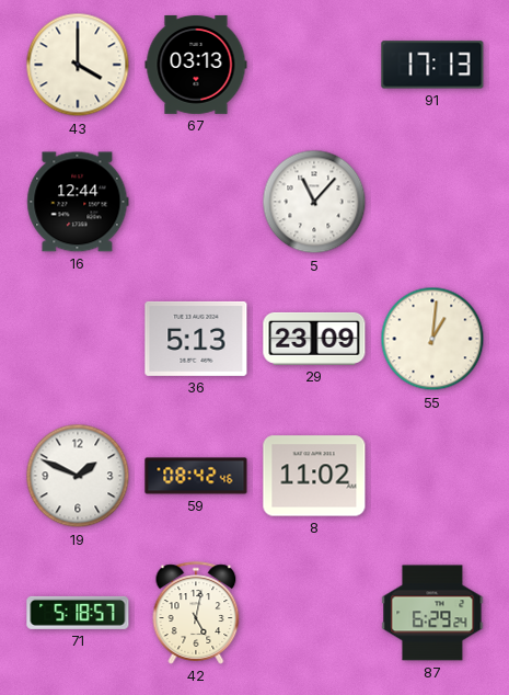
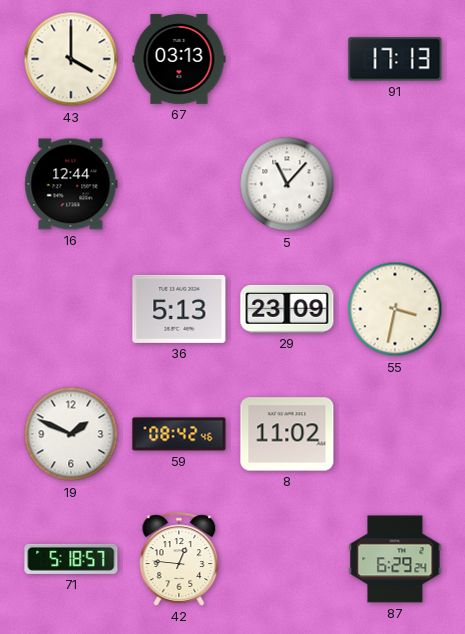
55: 1:01 -> 3:32 (395, 309)
42: 5:02 -> 12:46 (179, 559)
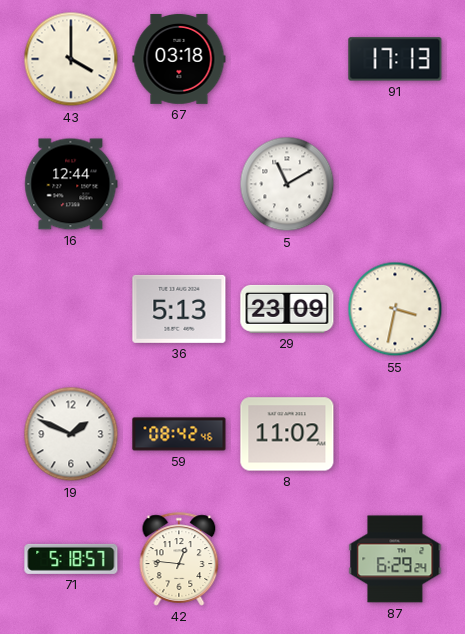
67: 03:13 -> 03:18 (179, 59)
5: 11:07 -> 11:10 (287, 184)
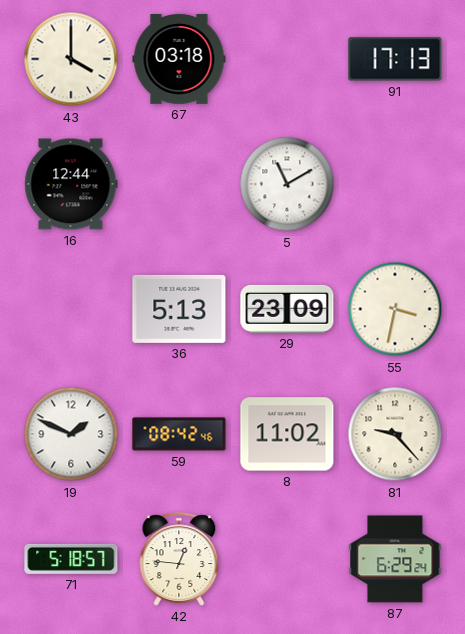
81: none -> 9:23 (395, 434)
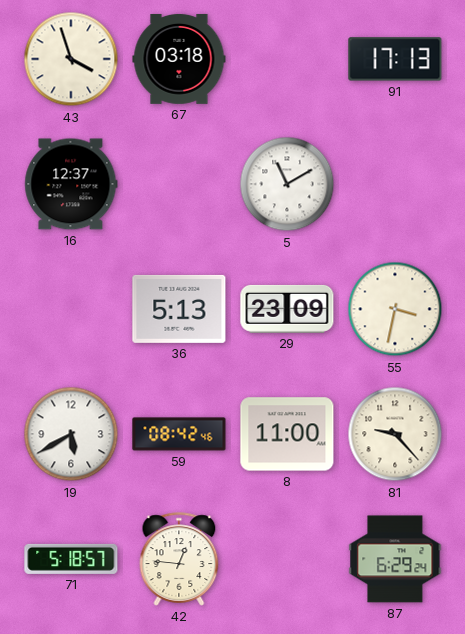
43: 4:00 -> 3:57 (71, 59)
16: 12:44 -> 12:37 (71, 184)
19: 1:49 -> 5:40 (71, 434)
8: 11:02 -> 11:00 (287, 434)
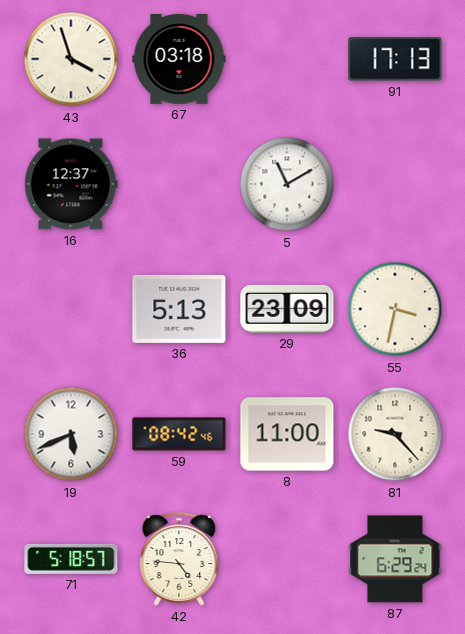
19: 5:40 -> 5:41 (71, 434)
42: 12:46 -> 4:46 (179, 559)
